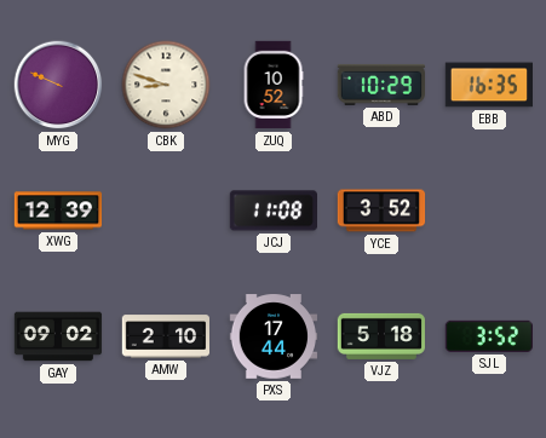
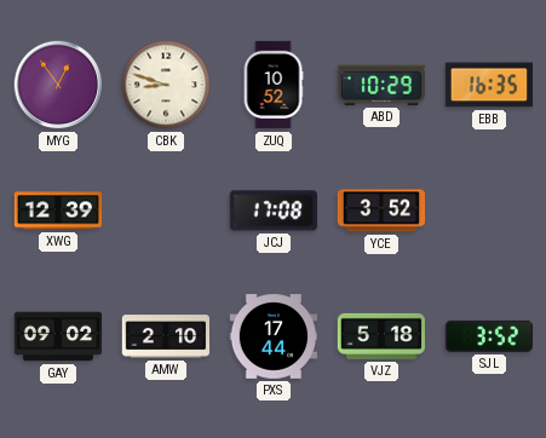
MYG: 9:49 -> 12:54 (58, 85)
JCJ: 11:08 -> 17:08 (272, 211)
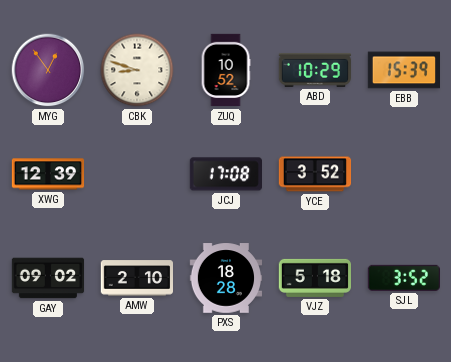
EBB: 16:35 -> 15:39 (404, 70)
PXS: 17:44 -> 18:28 (226, 278)
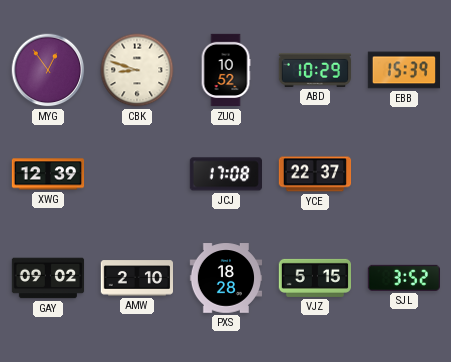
YCE: 3:52 -> 22:37 (315, 174)
VJZ: 5:18 -> 5:15 (314, 278)
